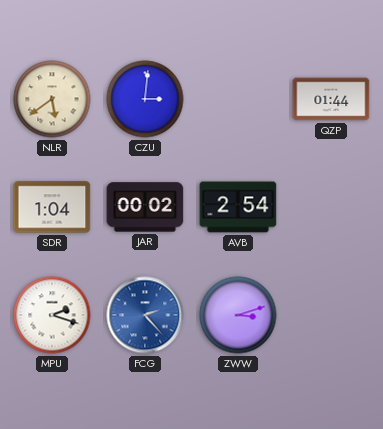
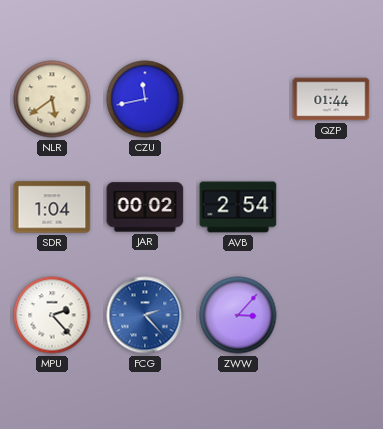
CZU: 3:01 -> 11:43 (145, 99)
MPU: 2:18 -> 2:23 (52, 315)
ZWW: 3:12 -> 3:07 (238, 315)
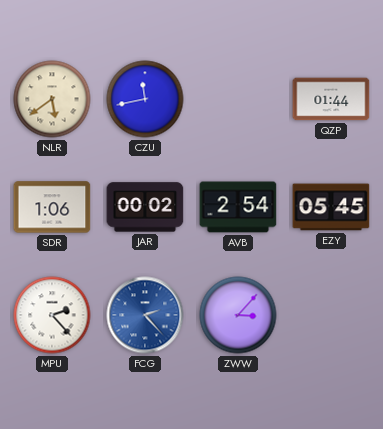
SDR: 1:04 -> 1:06 (52, 207)
EZY: none -> 05:45 (331, 207)
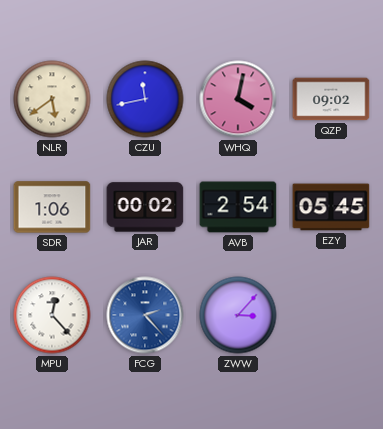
WHQ: none -> 4:02 (238, 99)
QZP: 01:44 -> 09:02 (331, 99)
MPU: 2:23 -> 12:23 (52, 315)
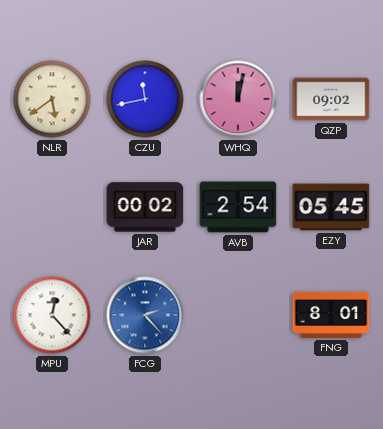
WHQ: 4:02 -> 12:02 (238, 99)
SDR: 1:06 -> none (52, 207)
ZWW: 3:07 -> none (238, 315)
FNG: none -> 8:01 (331, 315)
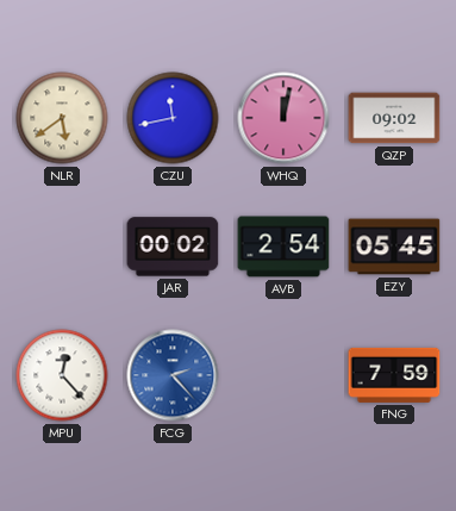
FNG: 8:01 -> 7:59 (394, 375)
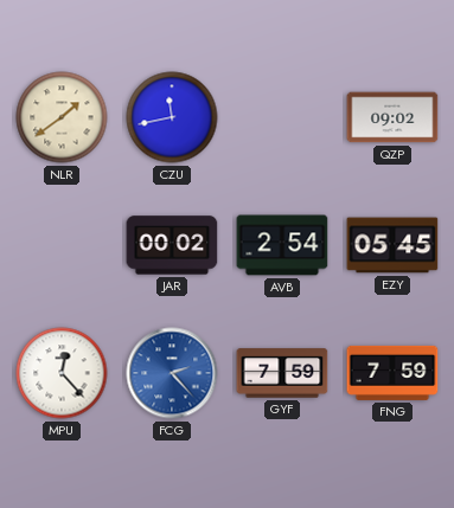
NLR: 5:39 -> 1:39 (62, 117)
WHQ: 12:02 -> none (283, 118)
GYF: none -> 7:59 (282, 373)
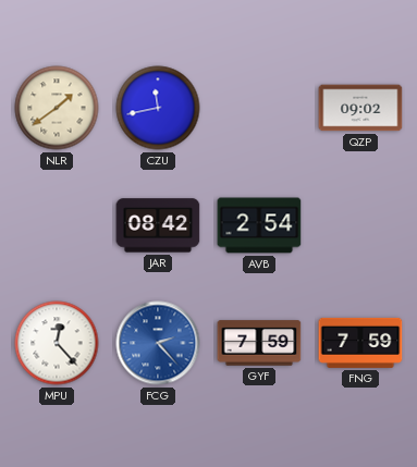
JAR: 00:02 -> 08:42 (158, 225)
EZY: 05:45 -> none (392, 245)
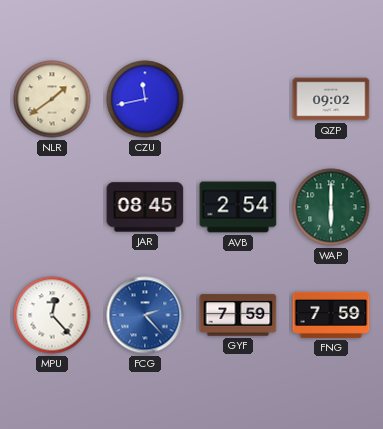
JAR: 08:42 -> 08:45 (145, 207)
WAP: none -> 6:00 (331, 207)
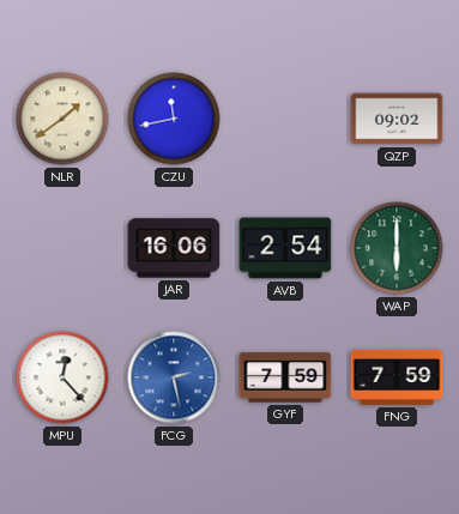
JAR: 08:45 -> 16:06 (174, 248)
FCG: 2:23 -> 2:28 (174, 377)
